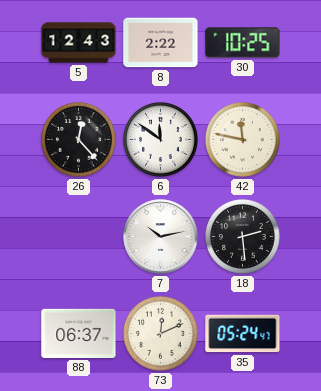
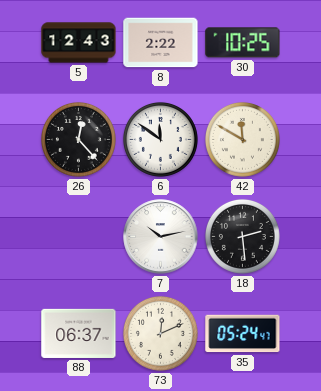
42: 11:47 -> 11:50 (242, 139)
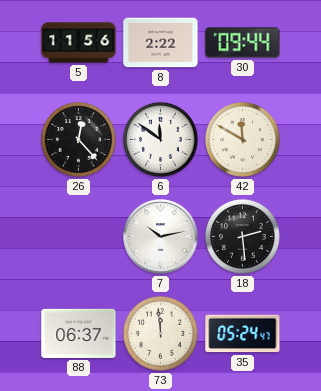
5: 12:43 -> 11:56 (79, 43)
30: 10:25 -> 09:44 (243, 43)
73: 12:11 -> 11:59 (160, 333)
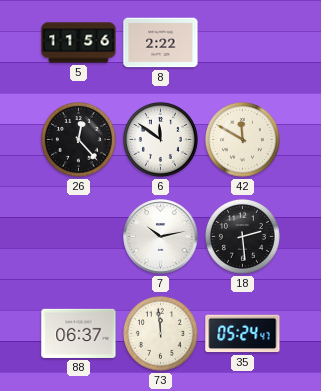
30: 09:44 -> none (243, 43)
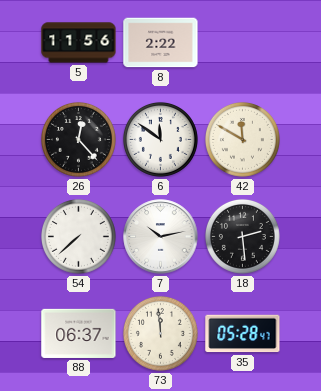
54: none -> 7:38 (78, 236)
35: 05:24 -> 05:28 (243, 334)
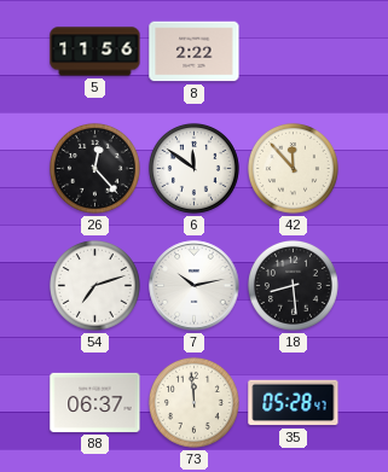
42: 11:50 -> 11:53 (293, 168)
54: 7:38 -> 7:12 (94, 285)
18: 2:29 -> 8:29 (293, 285)
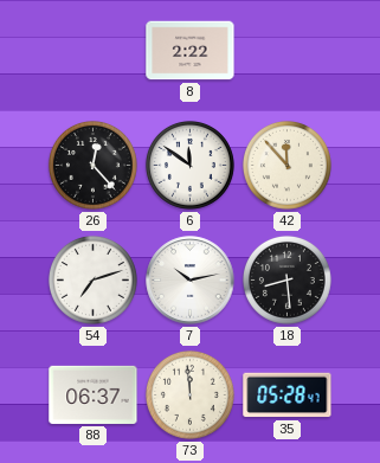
5: 11:56 -> none (95, 52)
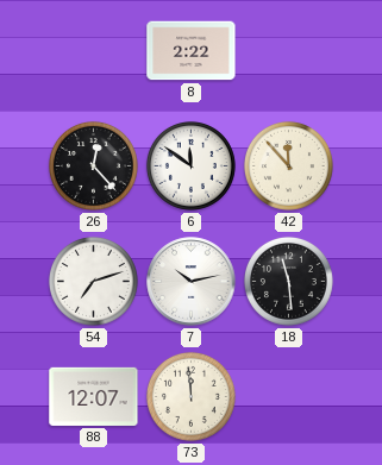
18: 8:29 -> 11:29 (288, 281)
88: 06:37 -> 12:07 (94, 396)
35: 05:28 -> none (288, 396)
